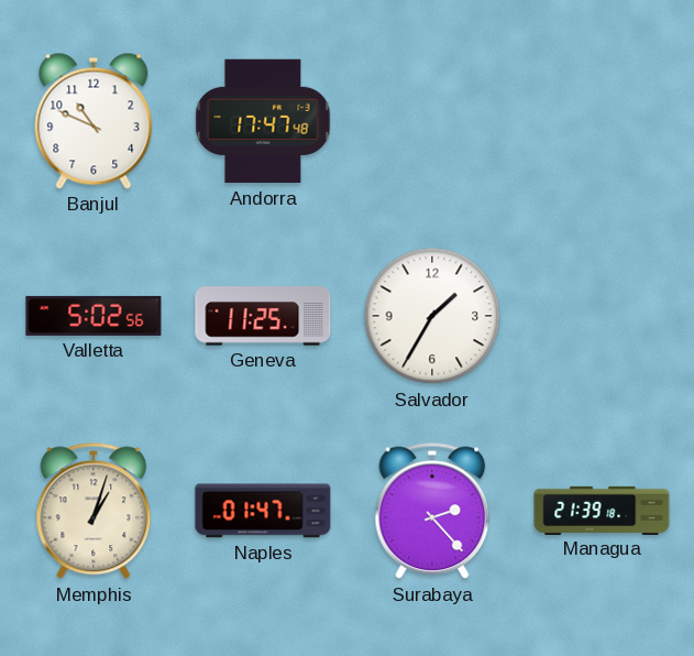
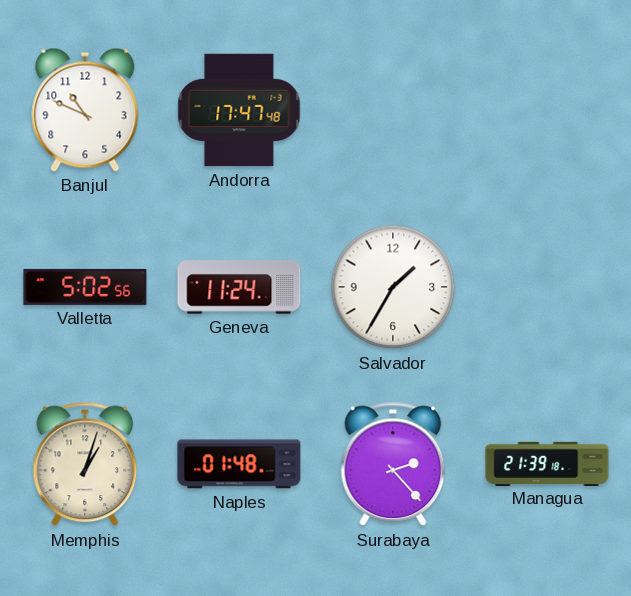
Geneva: 11:25 -> 11:24 (239, 287)
Naples: 01:47 -> 01:48 (239, 464)
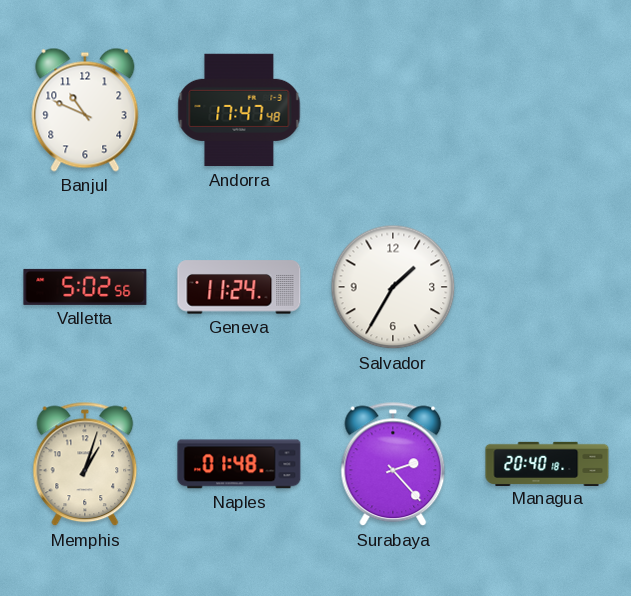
Managua: 21:39 -> 20:40 (547, 463)
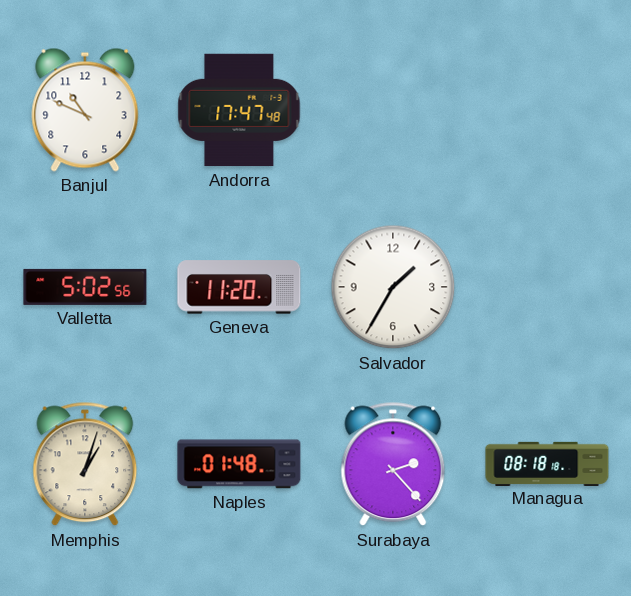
Geneva: 11:24 -> 11:20 (239, 287)
Managua: 20:40 -> 08:18 (547, 463)
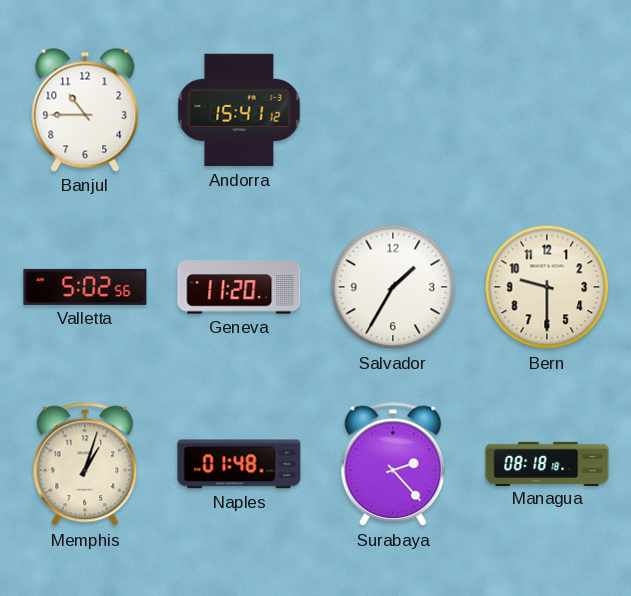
Banjul: 10:49 -> 10:45 (85, 110)
Andorra: 17:47 -> 15:41 (239, 110)
Bern: none -> 9:30 (547, 287)
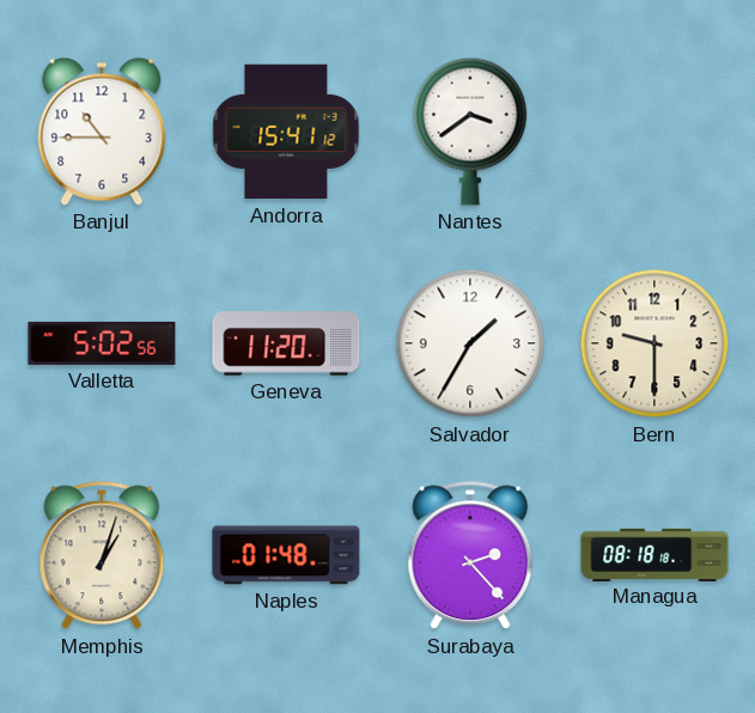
Nantes: none -> 3:39 (470, 132)
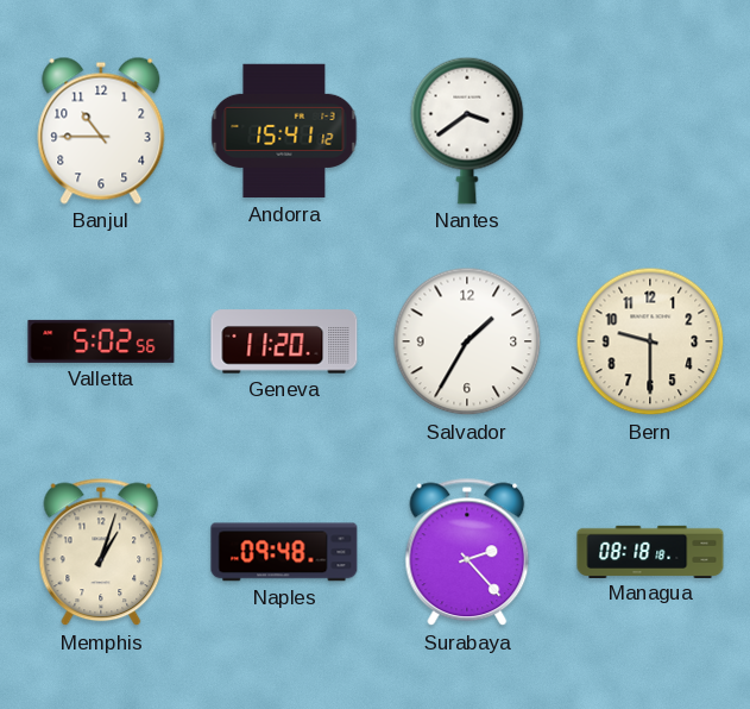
Naples: 01:48 -> 09:48 (284, 552)
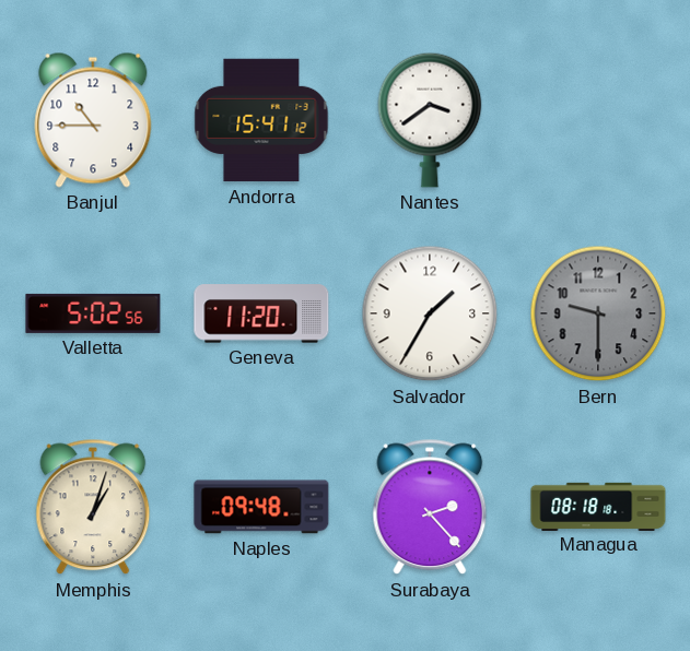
Bern dial: cream -> grey (598, 313)
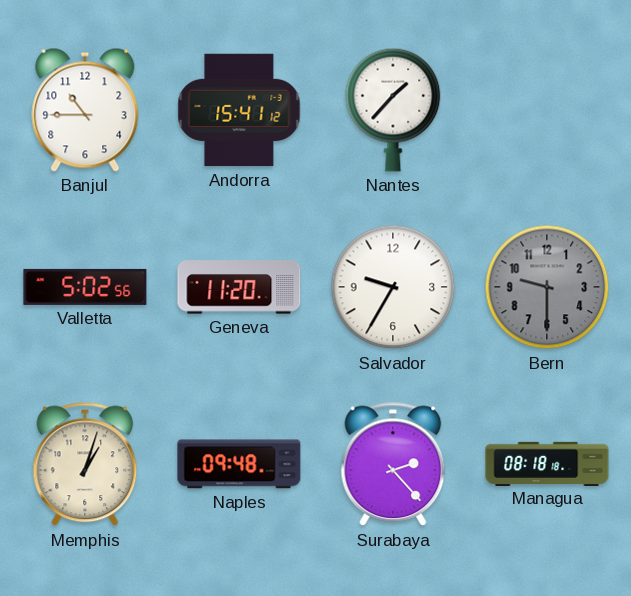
Nantes: 3:39 -> 1:37 (393, 110)
Salvador: 1:35 -> 9:35 (393, 287)
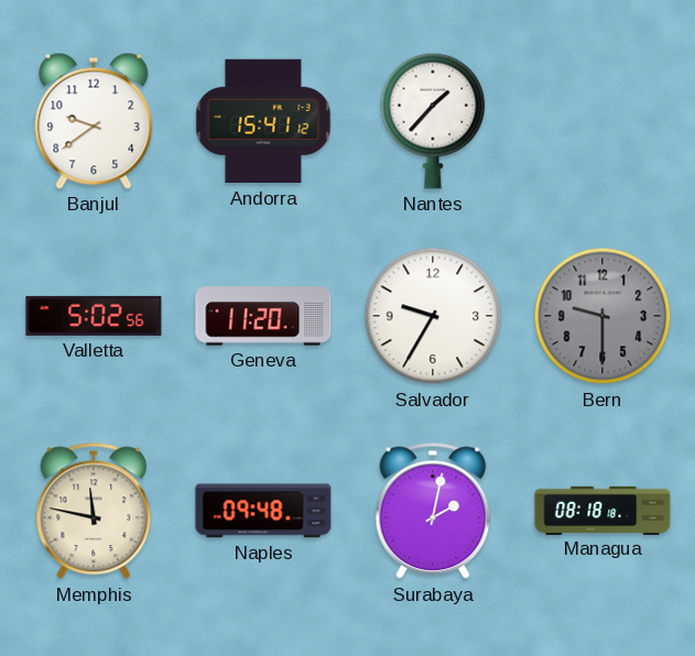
Banjul: 10:45 -> 9:39 (94, 121)
Memphis: 1:03 -> 11:47 (94, 511)
Surabaya: 2:23 -> 2:02 (433, 511)
